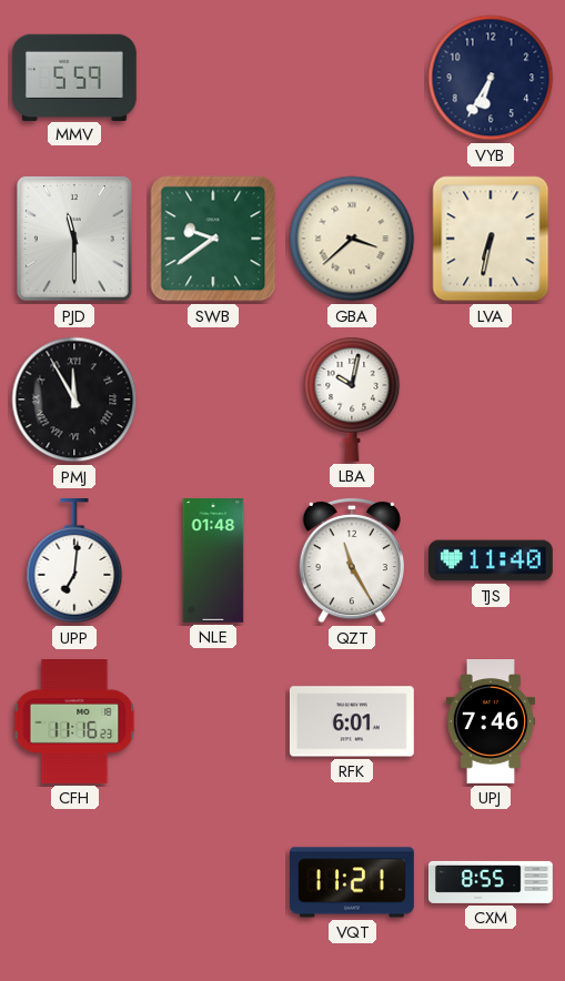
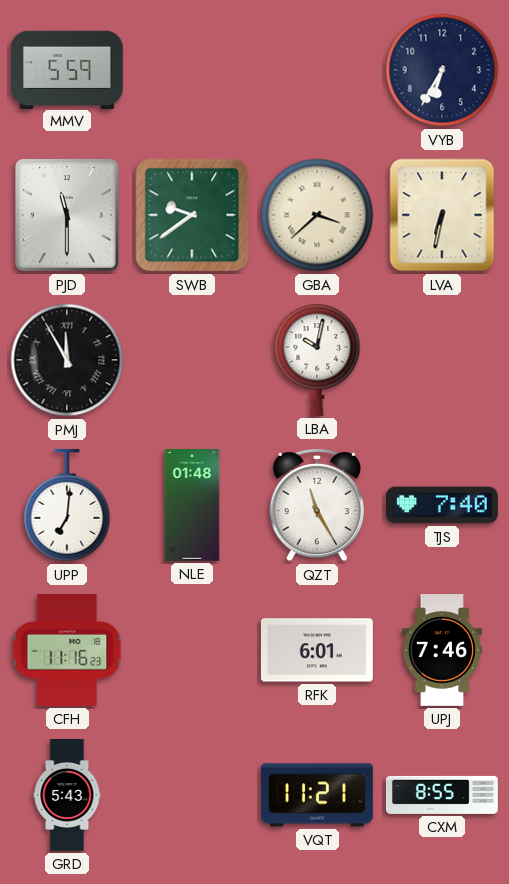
TJS: 11:40 -> 7:40 (443, 505)
GRD: none -> 5:43 (67, 795)
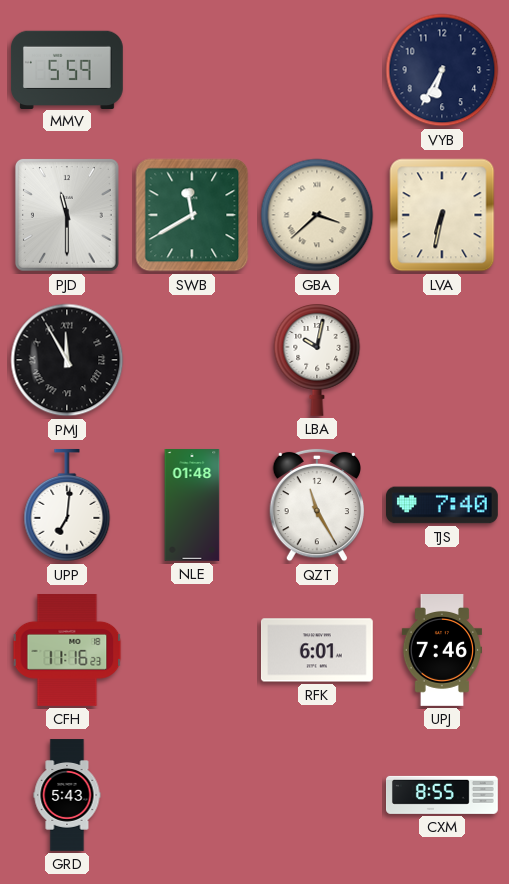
SWB: 9:39 -> 11:40 (192, 215)
VQT: 11:21 -> none (318, 795)
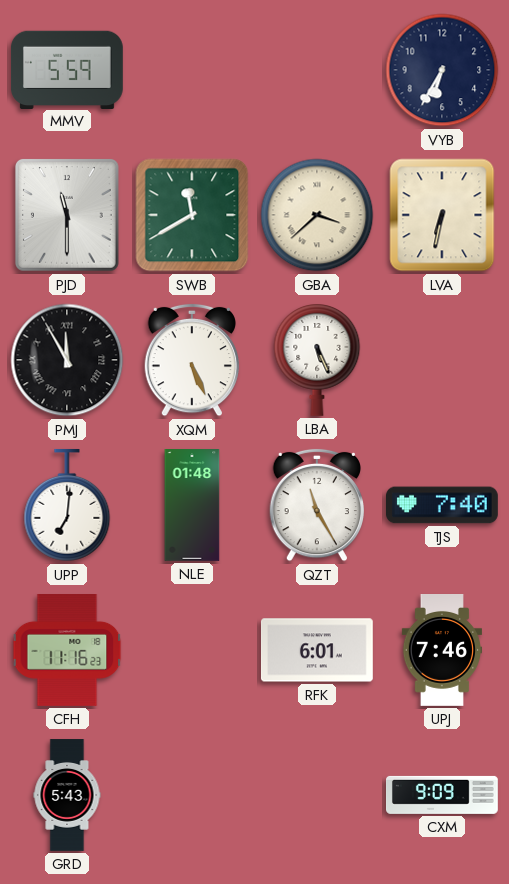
XQM: none -> 5:26 (191, 360)
LBA: 10:02 -> 5:26 (317, 360)
CXM: 8:55 -> 9:09 (443, 795)
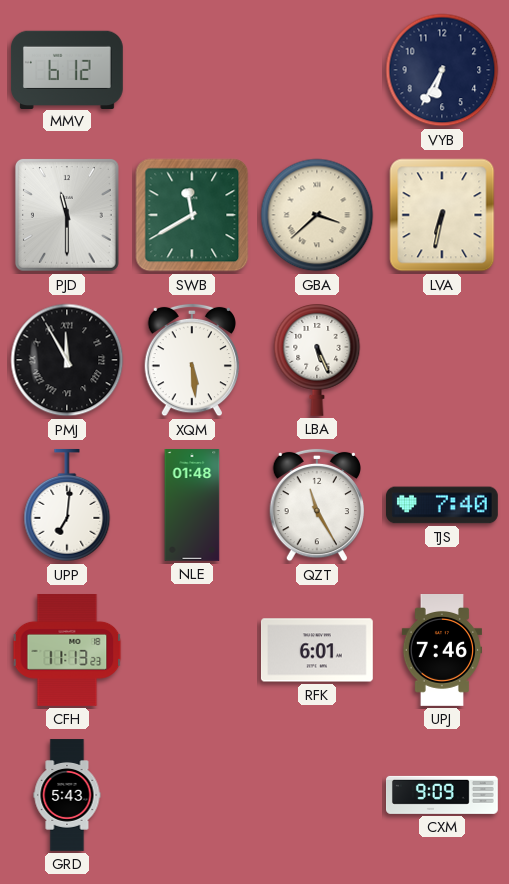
MMV: 5:59 -> 6:12 (67, 69)
XQM: 5:26 -> 5:29 (191, 360)
CFH: 11:16 -> 11:13 (67, 651)
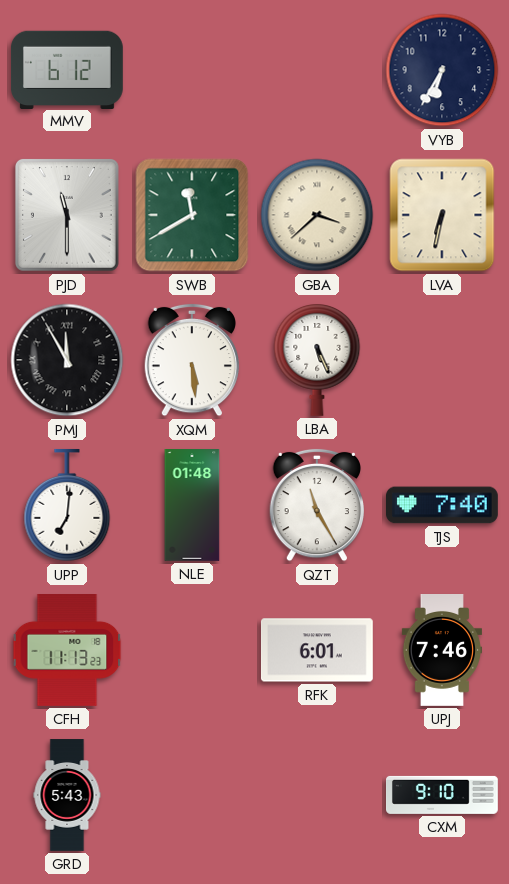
CXM: 9:09 -> 9:10 (443, 795)
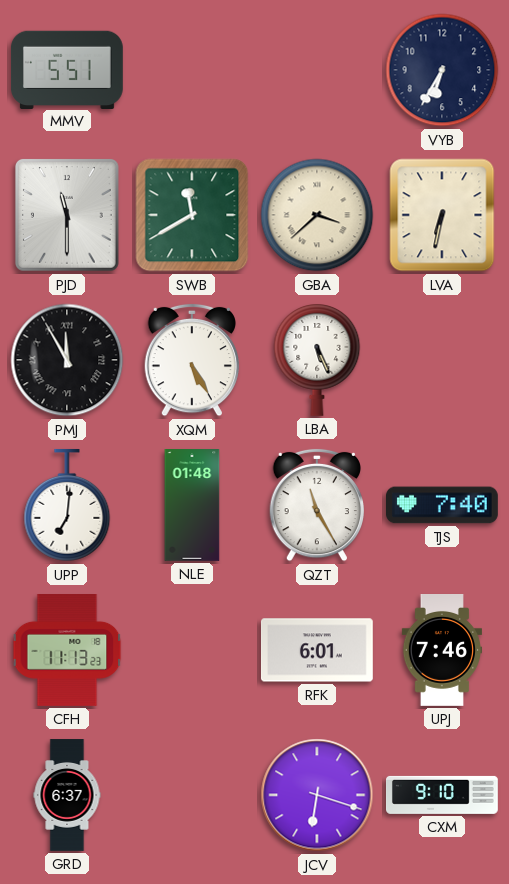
MMV: 6:12 -> 5:51 (67, 69)
XQM: 5:29 -> 5:25 (191, 360)
GRD: 5:43 -> 6:37 (67, 795)
JCV: none -> 6:18 (317, 795)
